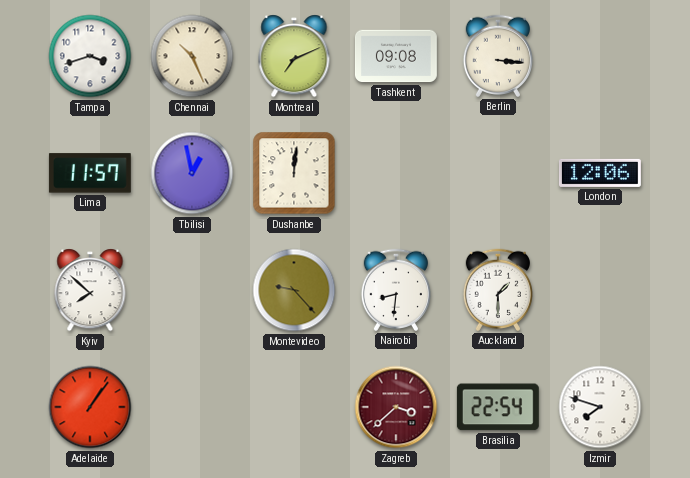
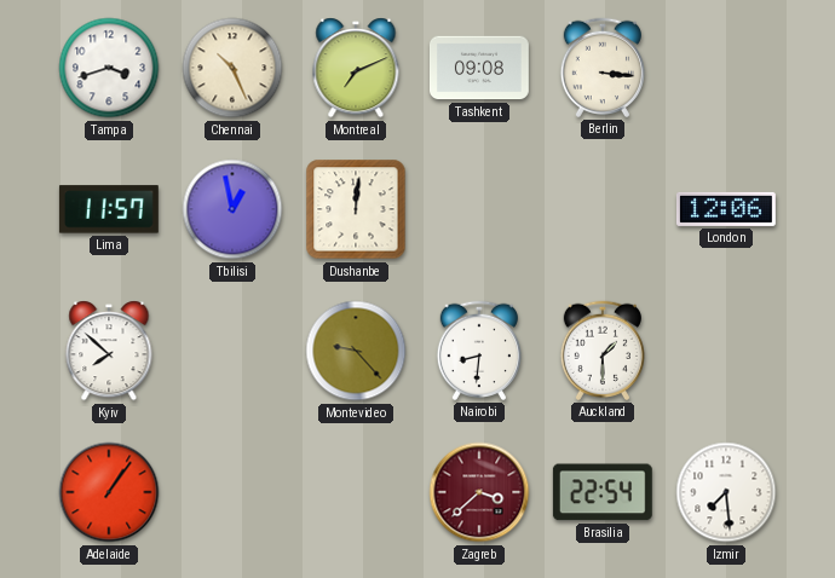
Izmir: 7:48 -> 7:29 (726, 492)
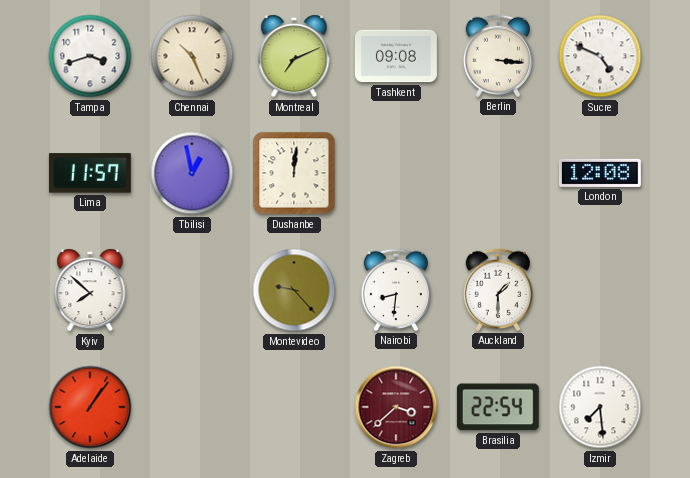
Sucre: none -> 4:49 (600, 56)
London: 12:06 -> 12:08 (600, 173)
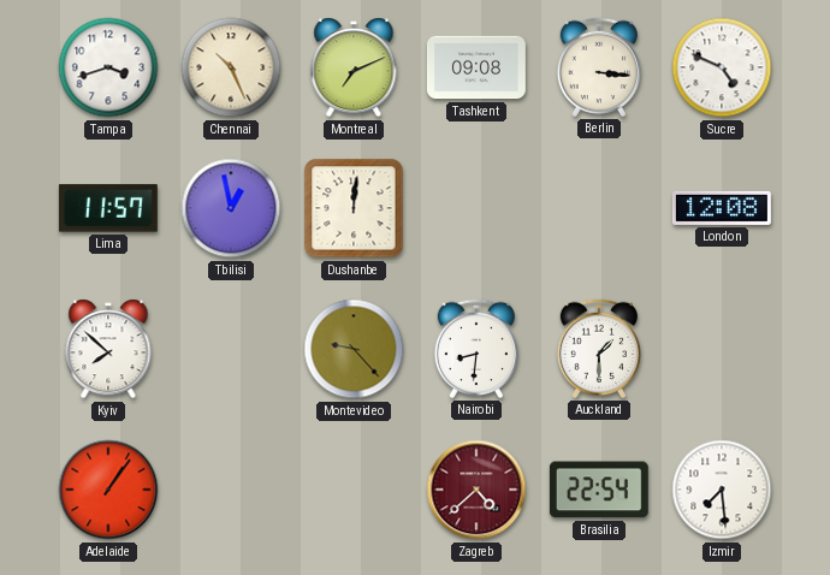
Zagreb: 3:38 -> 4:38 (476, 490)
